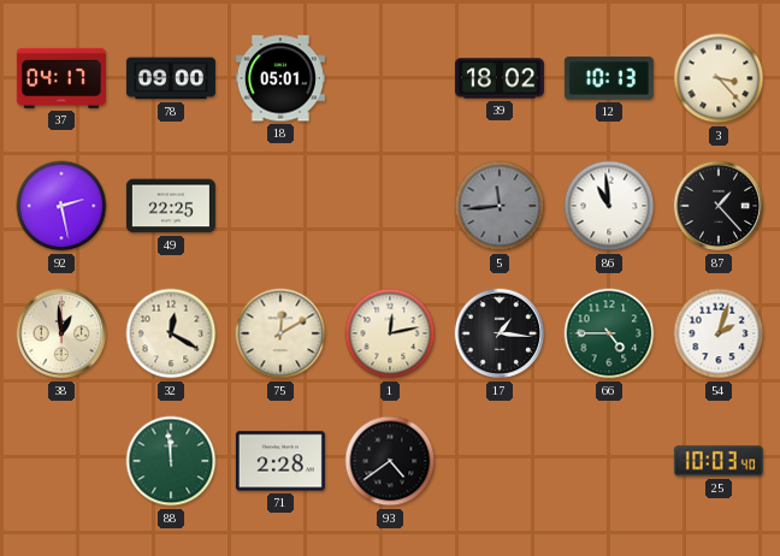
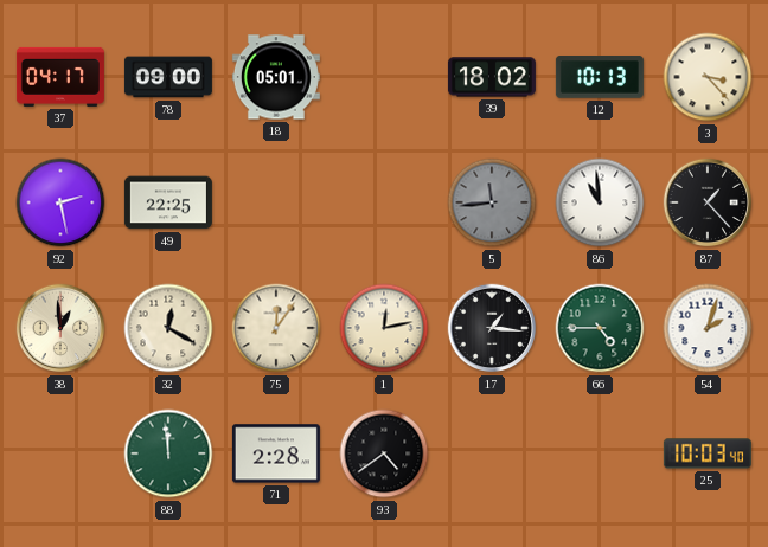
75: 12:10 -> 12:06 (276, 328)
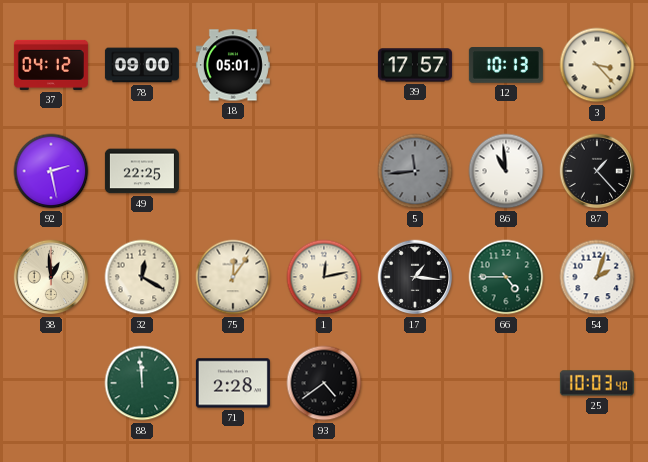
37: 04:17 -> 04:12 (51, 65)
39: 18:02 -> 17:57 (415, 65)
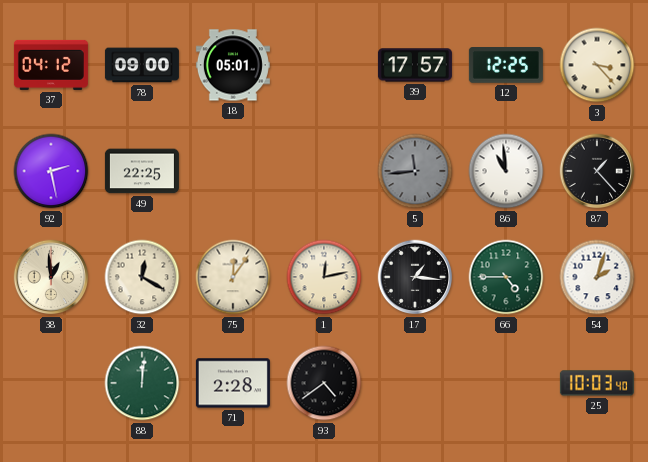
12: 10:13 -> 12:25 (506, 66)
88: 11:59 -> 12:01 (142, 383)
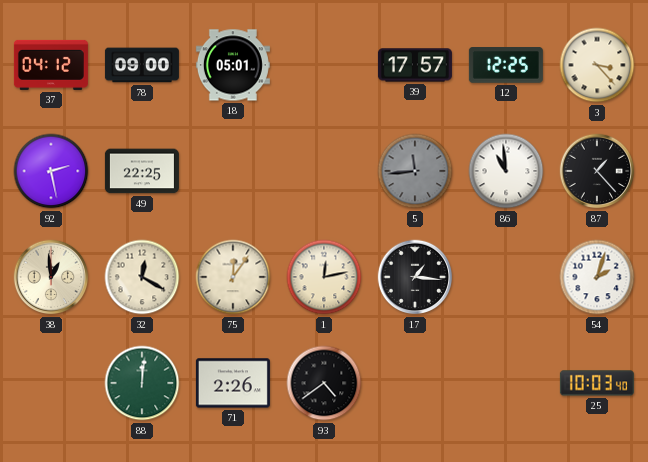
66: 4:45 -> none (506, 277)
71: 2:28 -> 2:26 (233, 383)
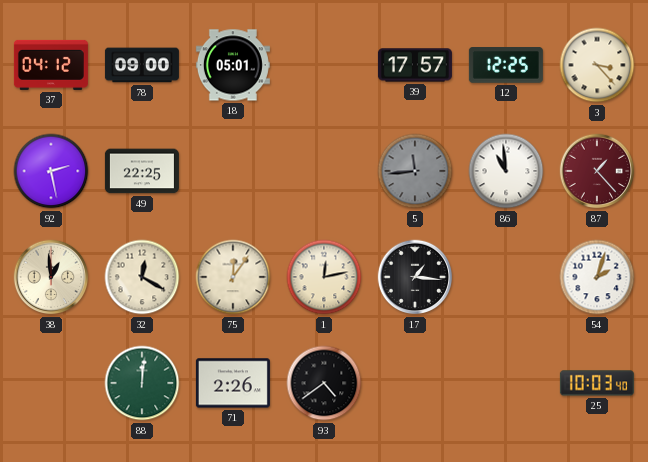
87 dial: black -> burgundy (597, 171)
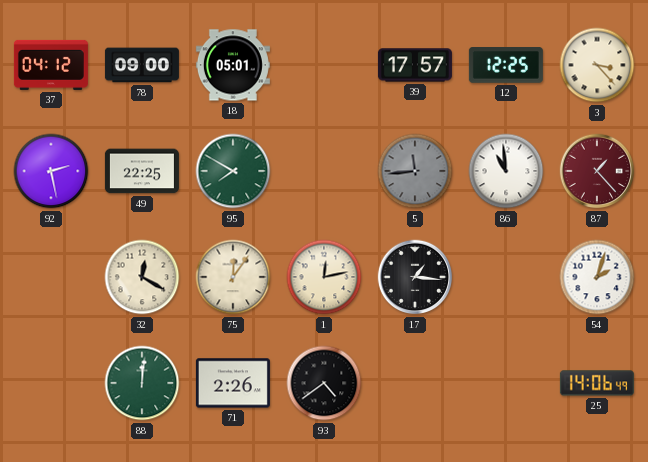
95: none -> 7:50 (233, 171)
38: 12:59 -> none (51, 277)
25: 10:03 -> 14:06 (597, 383)
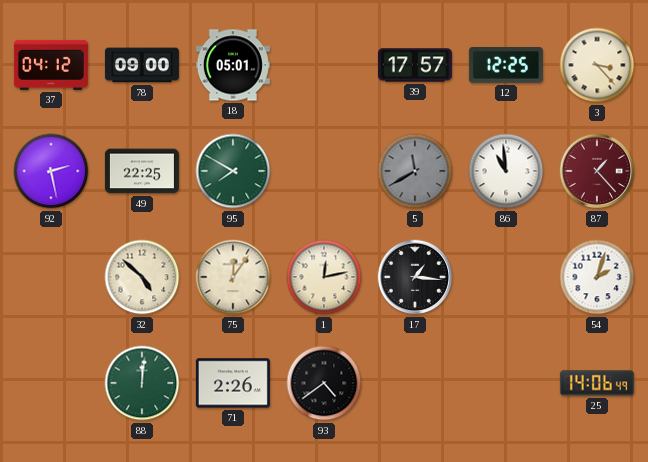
5: 11:44 -> 11:40 (415, 171)
32: 12:20 -> 4:52 (142, 277)
